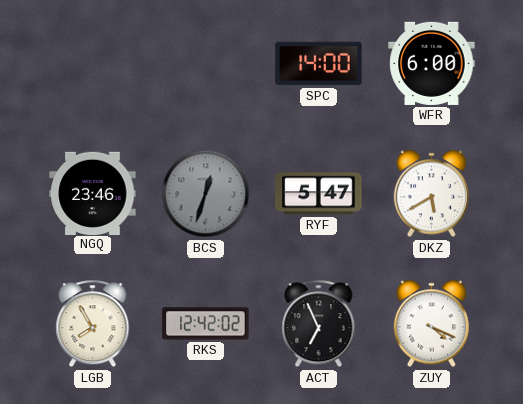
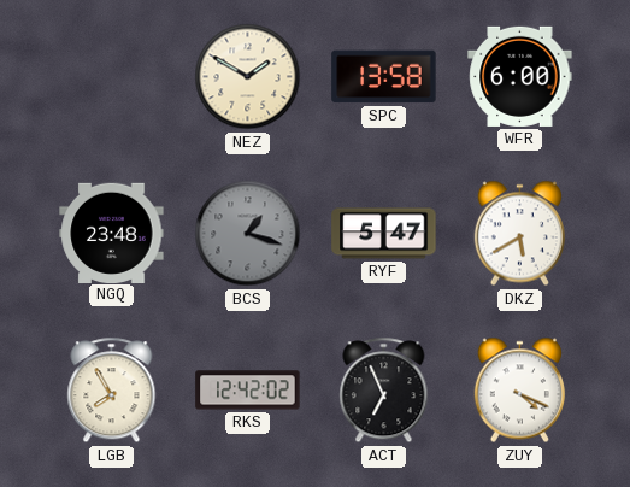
NEZ: none -> 1:50 (248, 77)
SPC: 14:00 -> 13:58 (384, 77)
NGQ: 23:46 -> 23:48 (112, 233)
BCS: 12:33 -> 1:18 (248, 234)
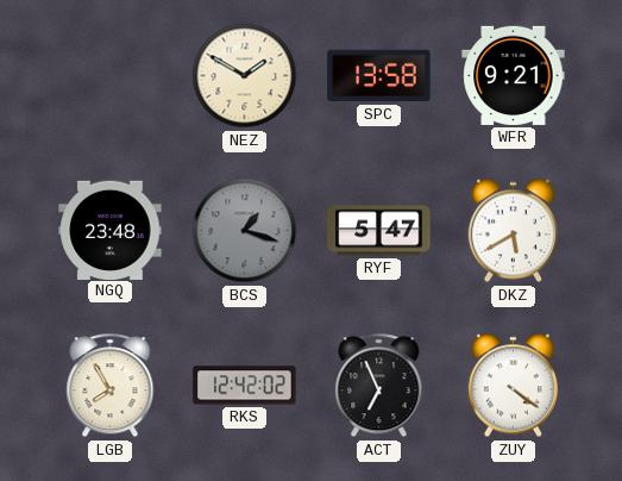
WFR: 6:00 -> 9:21 (514, 75)
ZUY: 4:19 -> 4:21 (513, 386)
